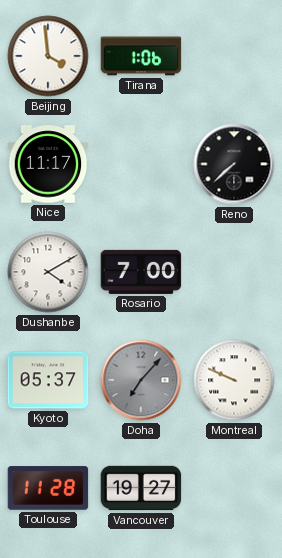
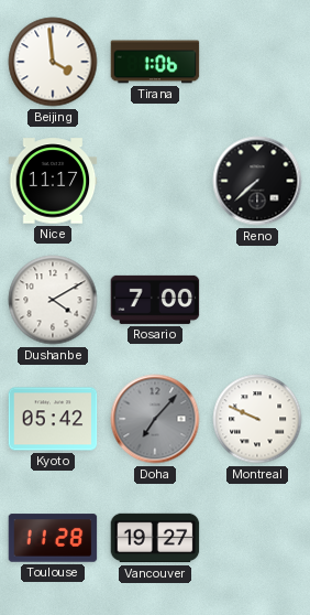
Kyoto: 05:37 -> 05:42 (53, 419)
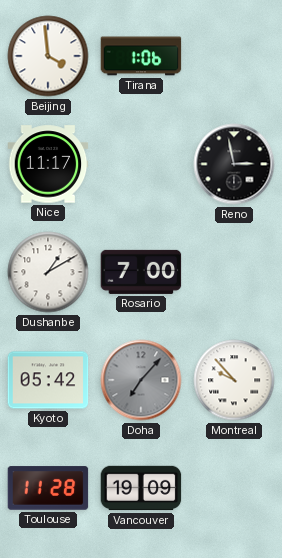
Reno: 7:38 -> 2:58 (234, 164)
Dushanbe: 4:10 -> 1:10 (48, 272)
Montreal: 9:49 -> 9:53 (234, 380)
Vancouver: 19:27 -> 19:09 (141, 488)
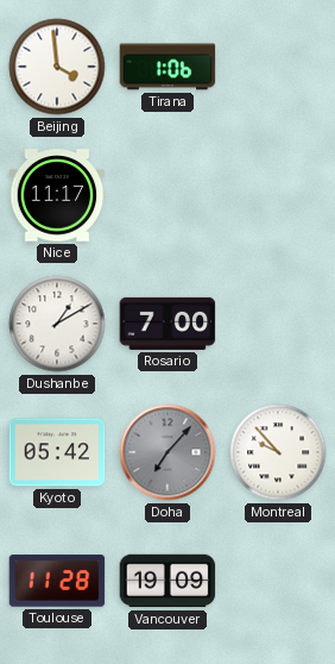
Reno: 2:58 -> none (234, 164)
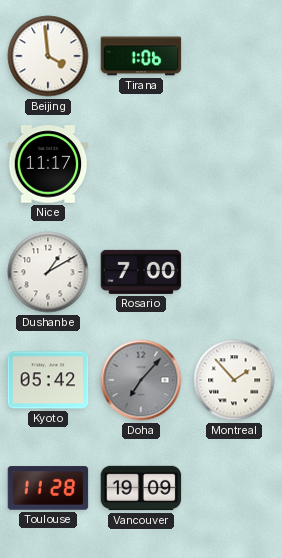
Montreal: 9:53 -> 1:53 (234, 380)
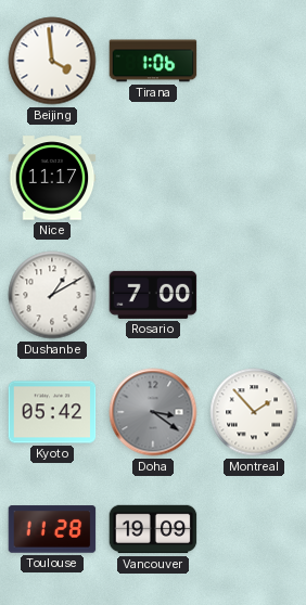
Doha: 7:07 -> 3:21 (153, 412)
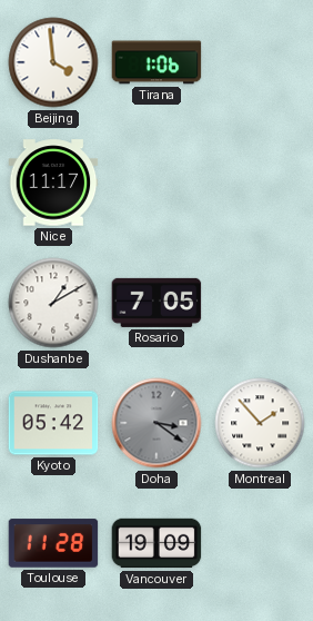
Rosario: 7:00 -> 7:05 (156, 303)
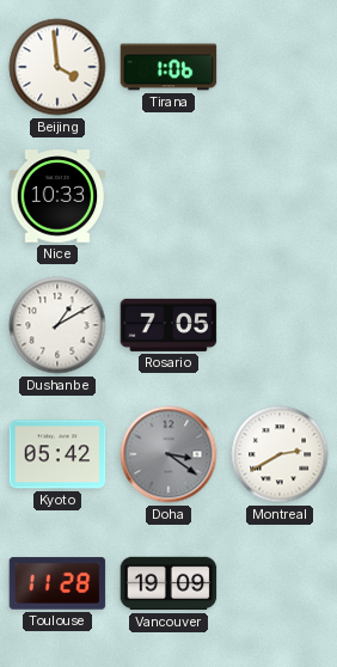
Nice: 11:17 -> 10:33 (57, 196)
Montreal: 1:53 -> 2:40 (280, 454)
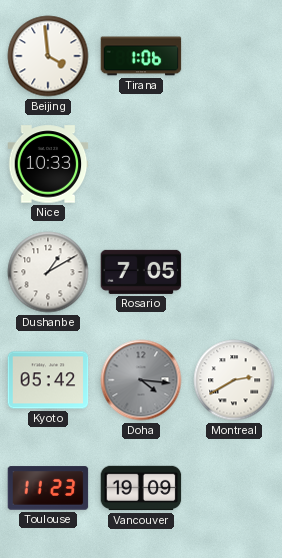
Doha: 3:21 -> 4:16 (141, 380)
Toulouse: 11:28 -> 11:23 (48, 488)
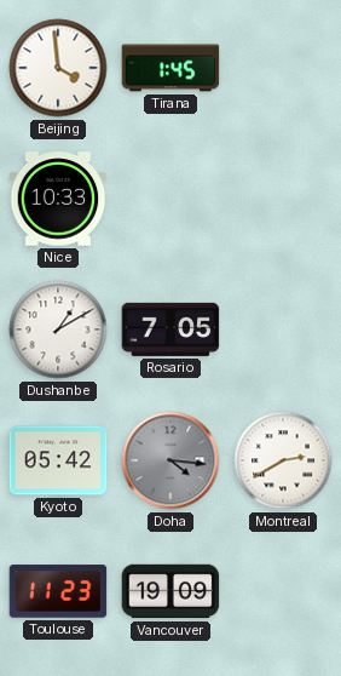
Tirana: 1:06 -> 1:45 (170, 68)
